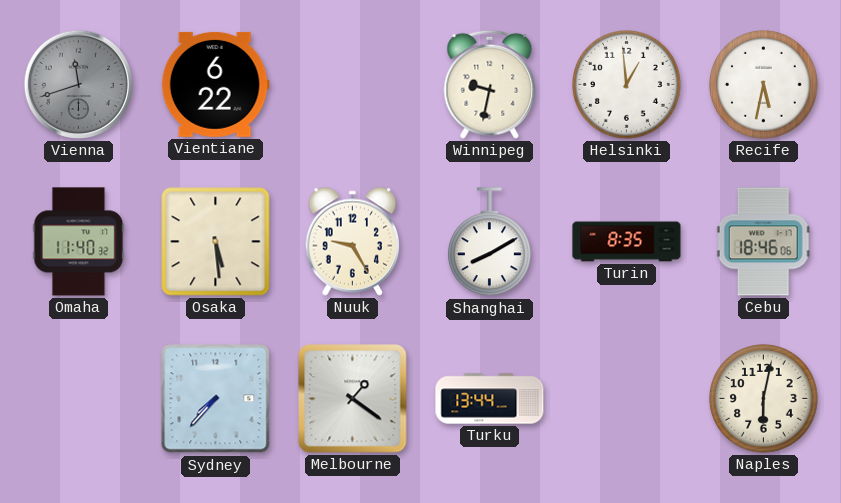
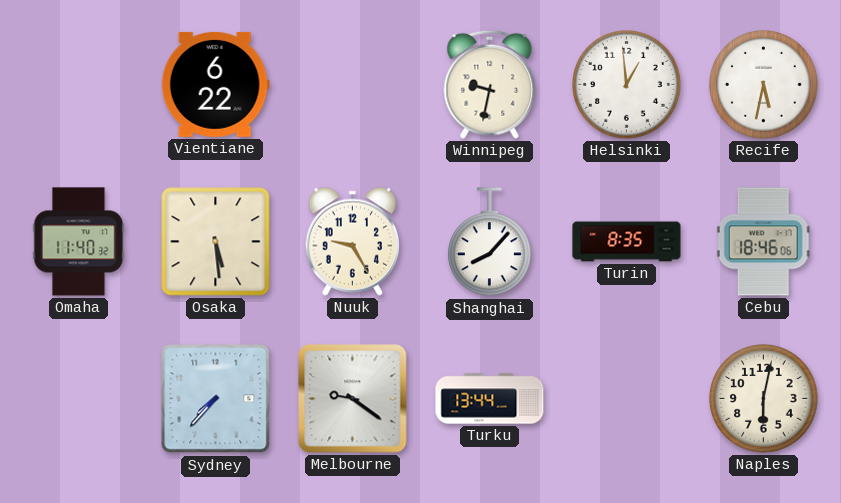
Vienna: 11:42 -> none (78, 84)
Shanghai: 8:10 -> 8:07 (489, 242)
Melbourne: 1:21 -> 9:21 (353, 399)
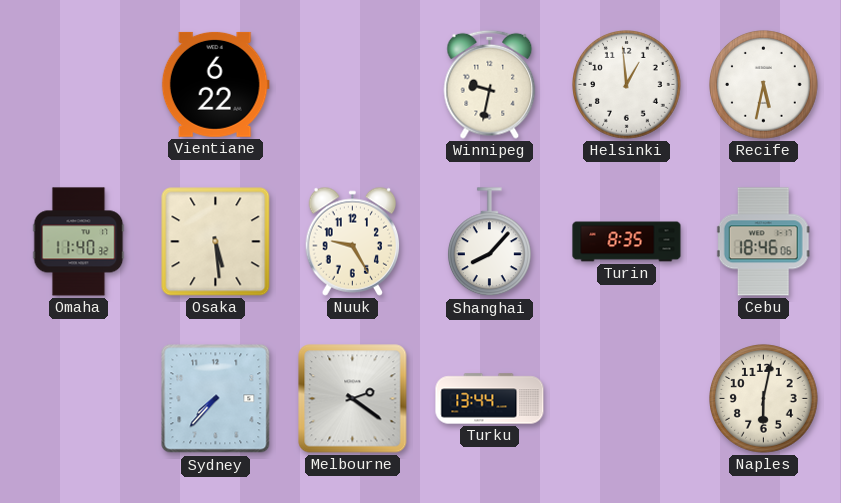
Melbourne: 9:21 -> 2:21 (353, 399)
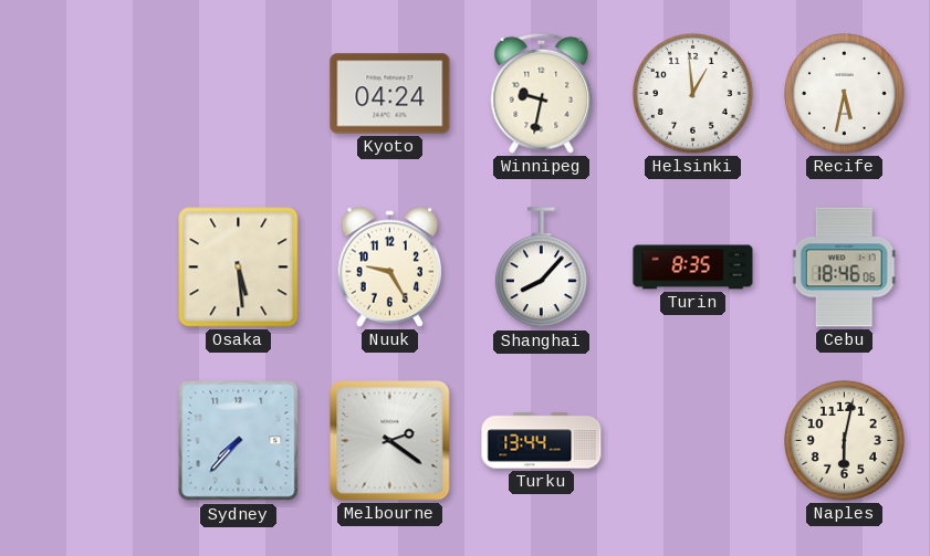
Vientiane: 6:22 -> none (215, 84)
Kyoto: none -> 04:24 (390, 94)
Omaha: 11:40 -> none (79, 242)
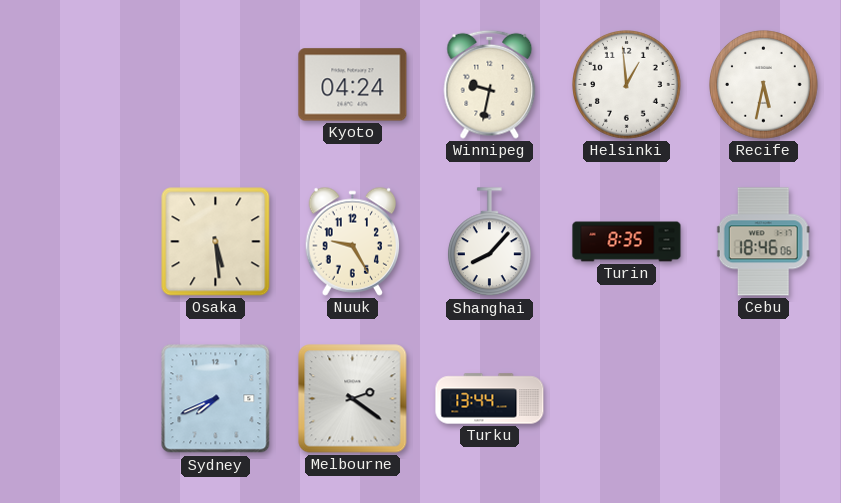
Sydney: 7:37 -> 7:41 (216, 399)
Naples: 6:02 -> none (845, 441)
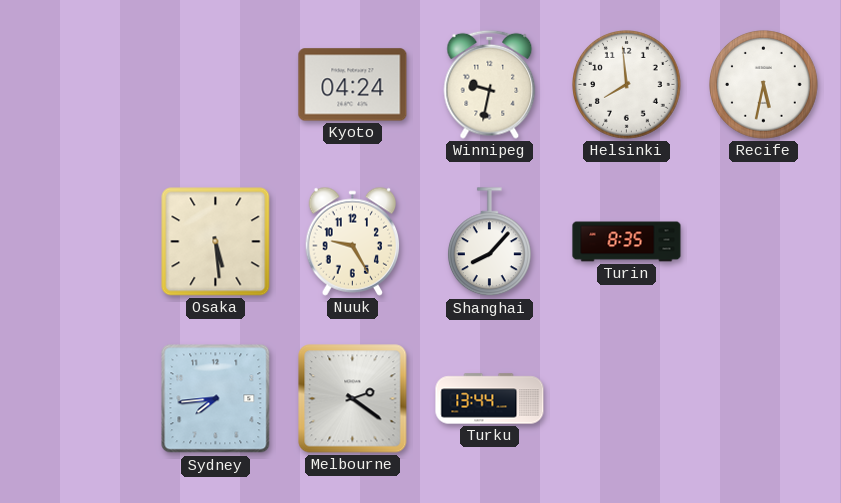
Helsinki: 12:59 -> 7:59 (627, 85)
Cebu: 18:46 -> none (763, 242)
Sydney: 7:41 -> 7:44 (216, 399)
